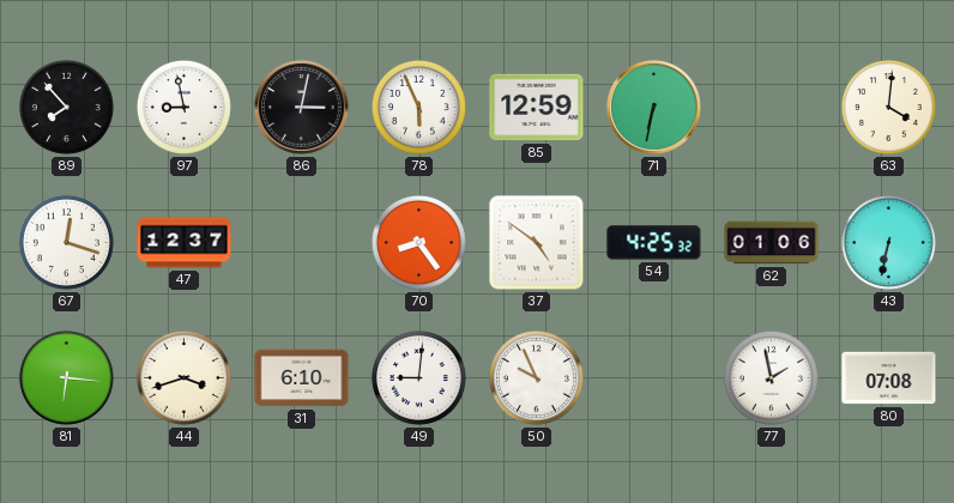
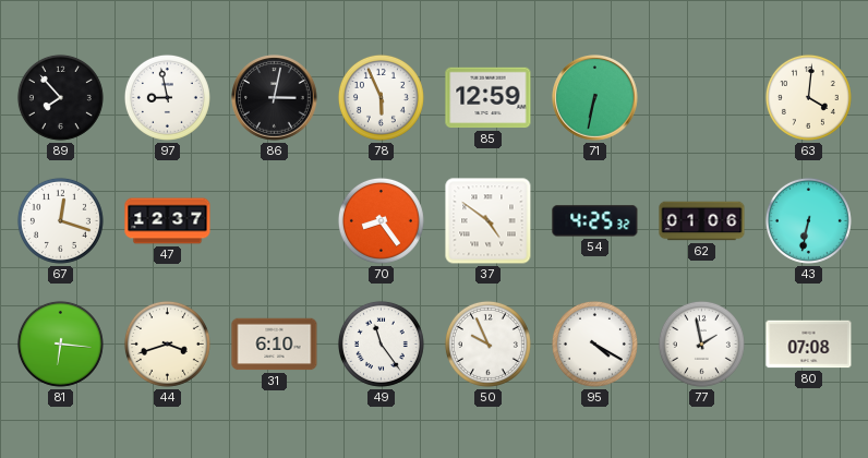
49: 9:01 -> 11:24 (381, 343)
95: none -> 4:20 (594, 343)
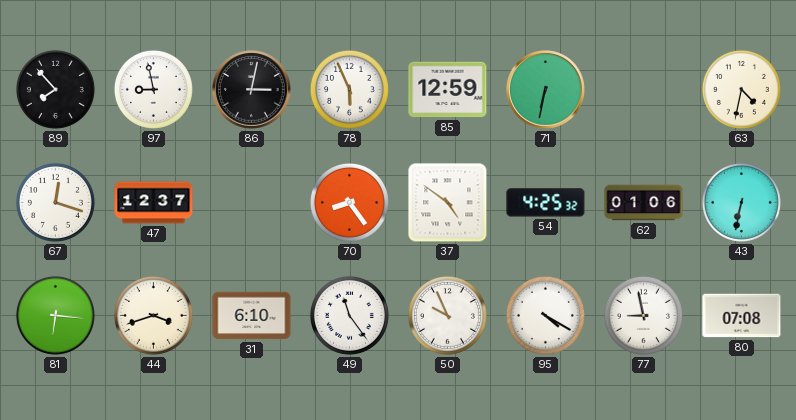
63: 4:01 -> 4:32 (741, 89)
77: 1:58 -> 8:58 (643, 315)
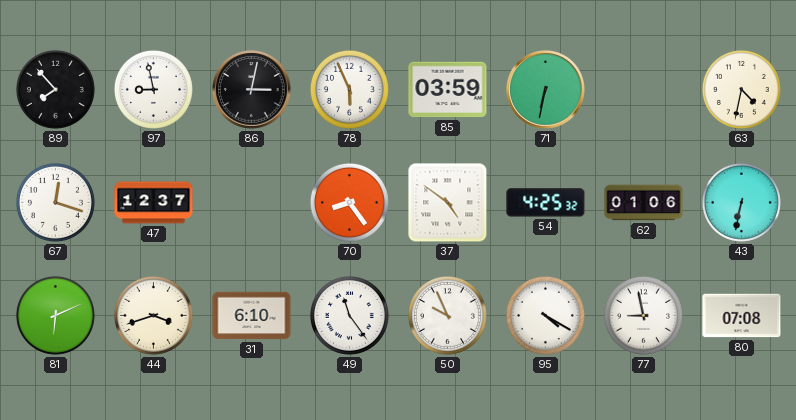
85: 12:59 -> 03:59 (448, 90)
81: 6:16 -> 6:11 (55, 315)
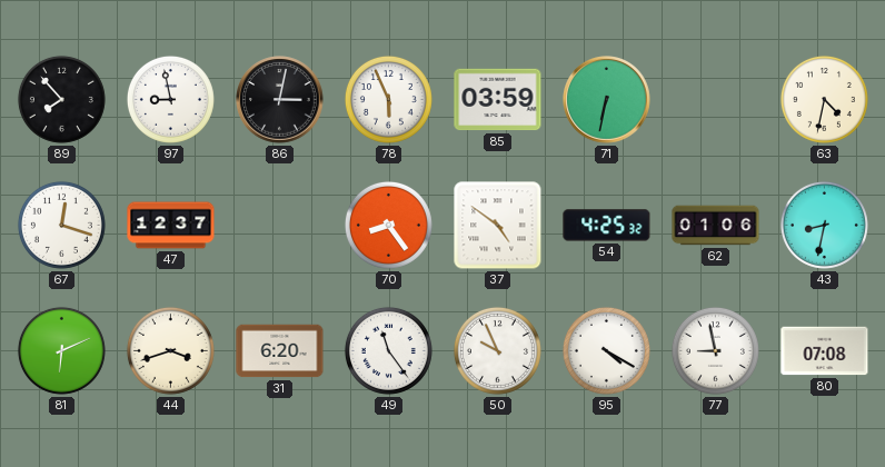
43: 6:32 -> 8:32 (824, 225)
31: 6:10 -> 6:20 (280, 351)
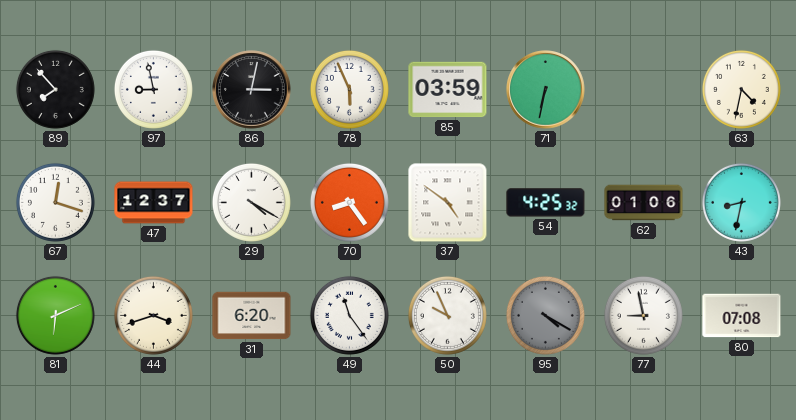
29: none -> 4:20 (251, 202)
95 dial: white -> grey (545, 315)
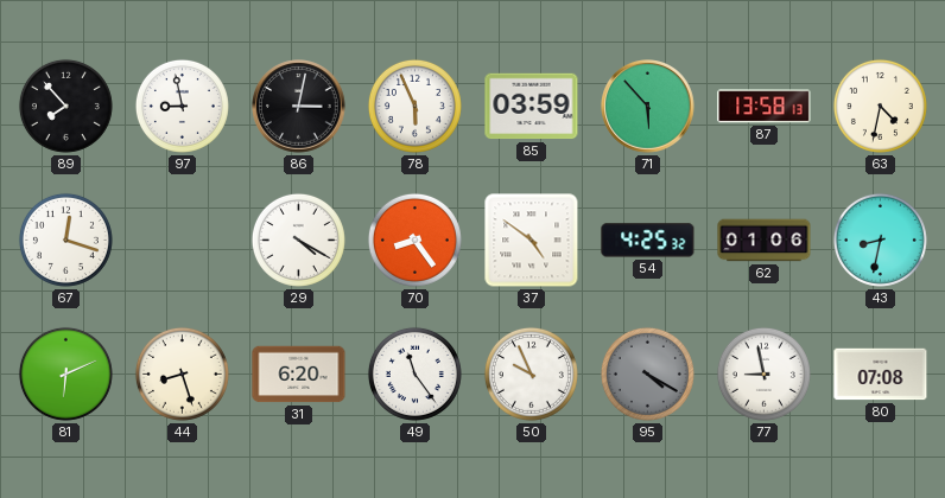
71: 6:32 -> 5:53 (648, 107)
87: none -> 13:58 (765, 107)
47: 12:37 -> none (154, 203)
44: 3:42 -> 8:27 (182, 373)
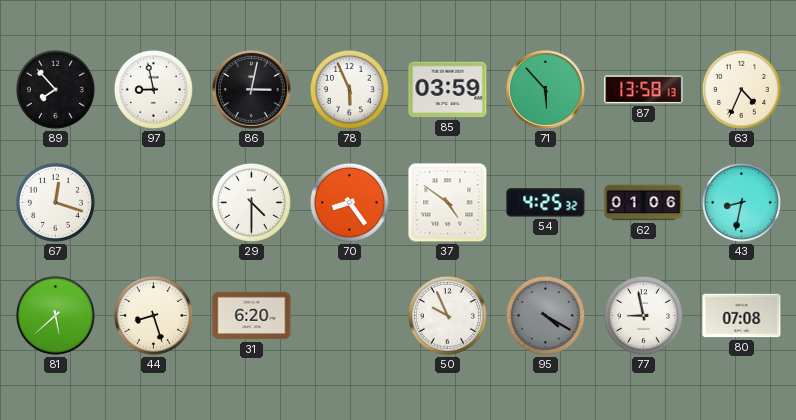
63: 4:32 -> 4:34 (741, 89)
29: 4:20 -> 4:30 (251, 202)
81: 6:11 -> 5:38 (55, 315)
49: 11:24 -> none (414, 373)
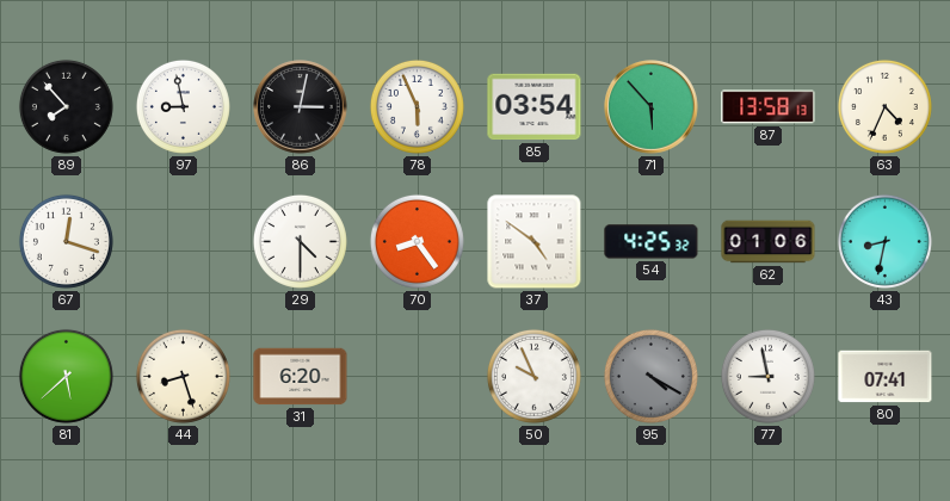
85: 03:59 -> 03:54 (535, 107)
80: 07:08 -> 07:41 (886, 377)
